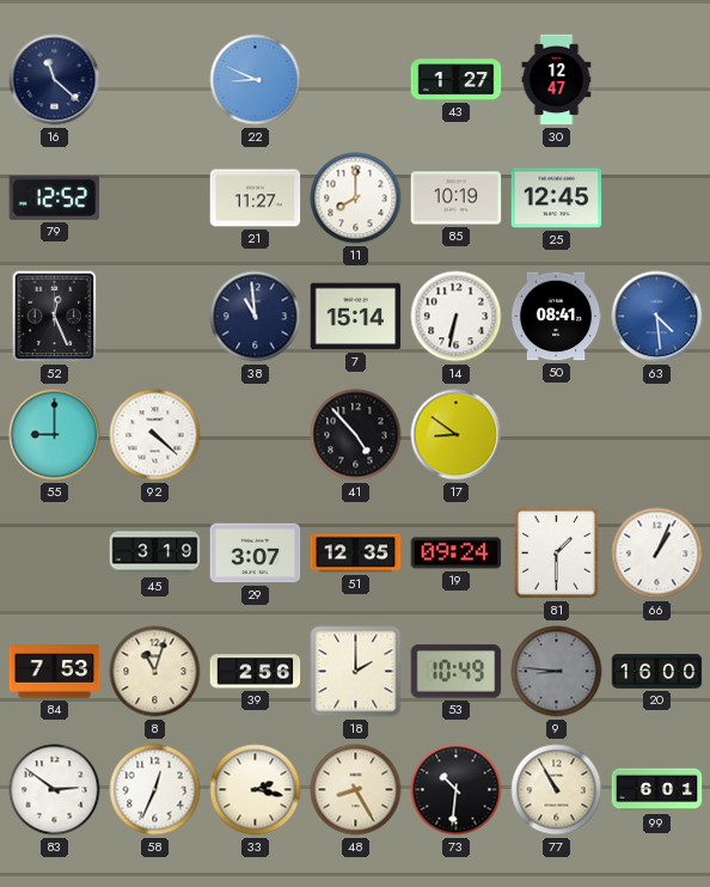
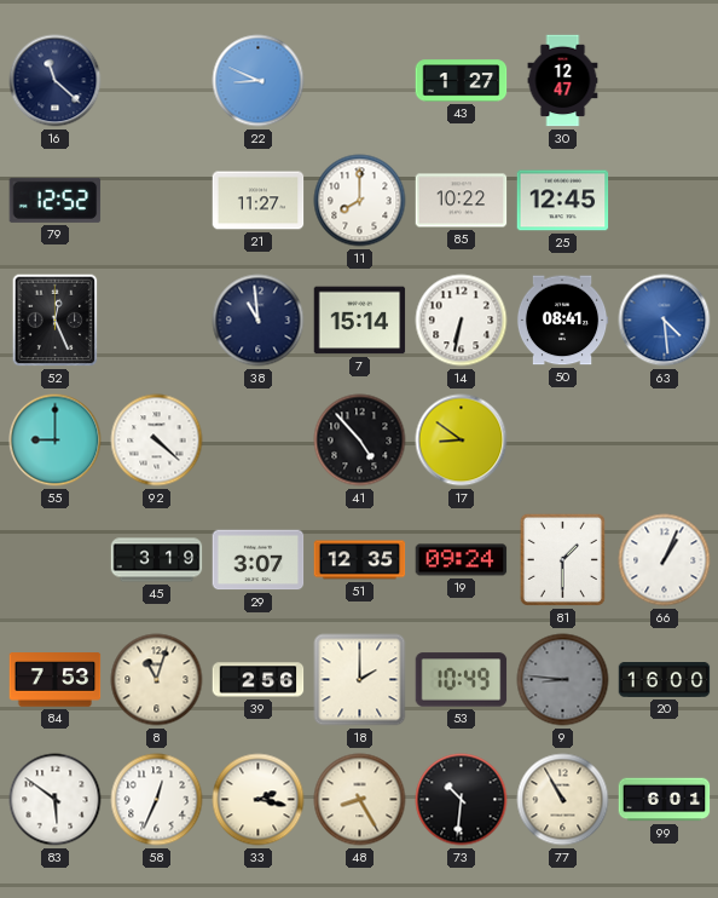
85: 10:19 -> 10:22 (462, 201)
83: 2:51 -> 5:51 (56, 800)
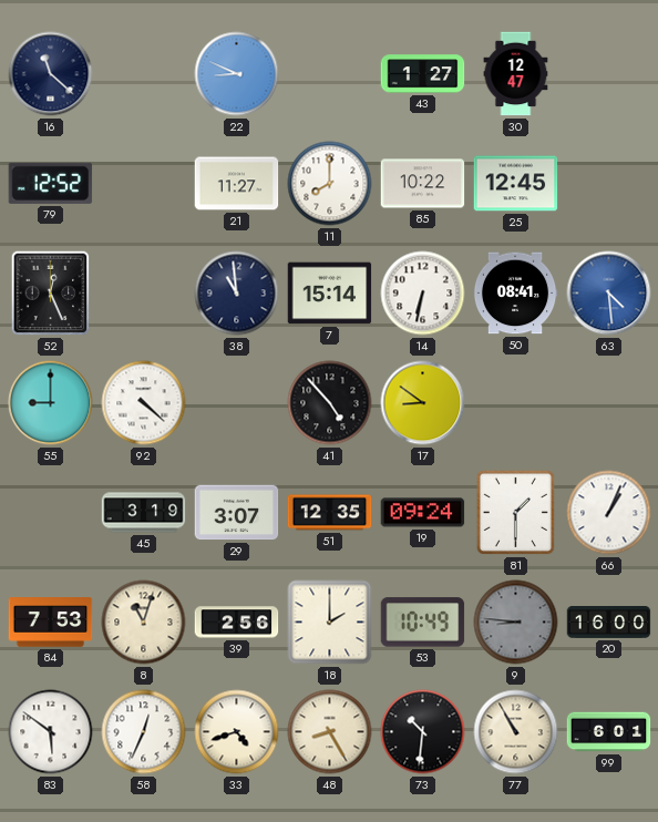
33: 2:17 -> 4:42 (237, 732)
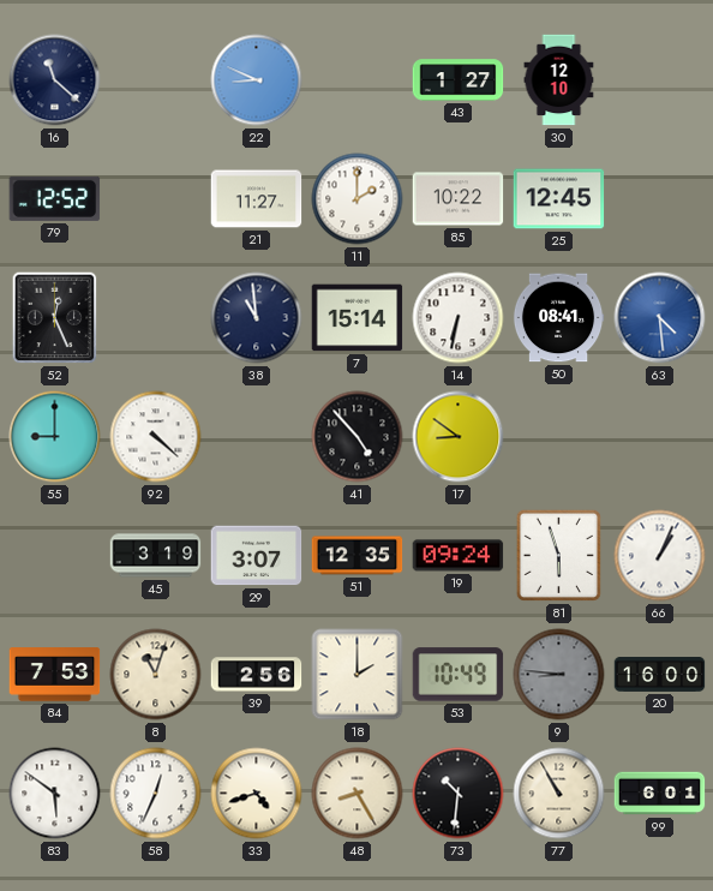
30: 12:47 -> 12:10 (559, 80)
11: 8:00 -> 2:00 (358, 199)
81: 1:30 -> 5:57 (558, 555)
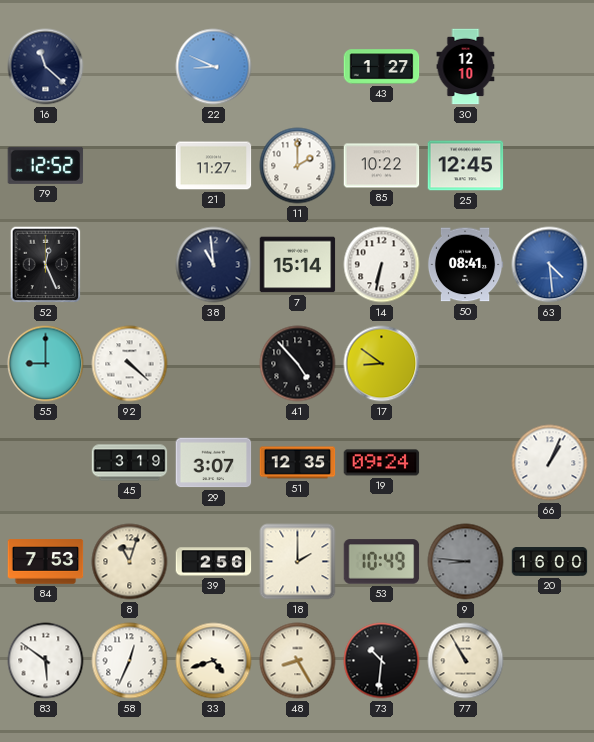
81: 5:57 -> none (558, 555)
99: 6:01 -> none (660, 794)
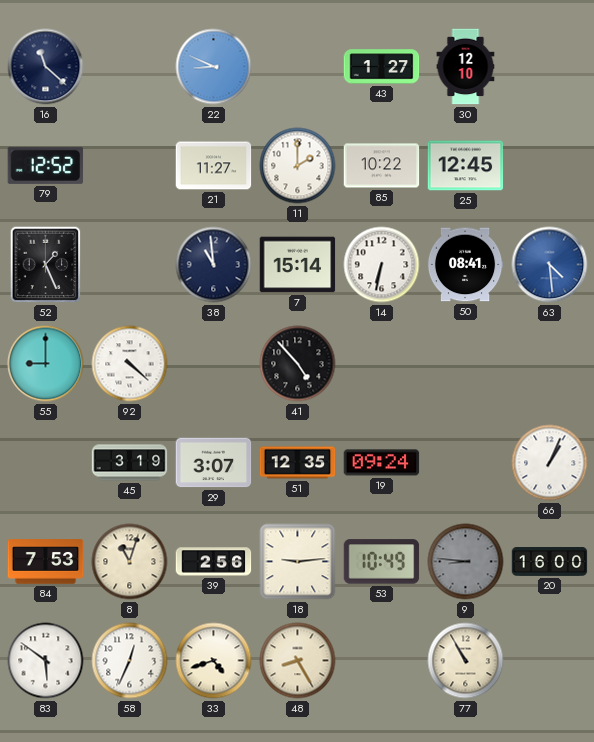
52: 12:26 -> 1:26 (46, 265)
17: 8:51 -> none (382, 364)
18: 2:00 -> 9:14 (298, 562)
73: 10:31 -> none (382, 661)
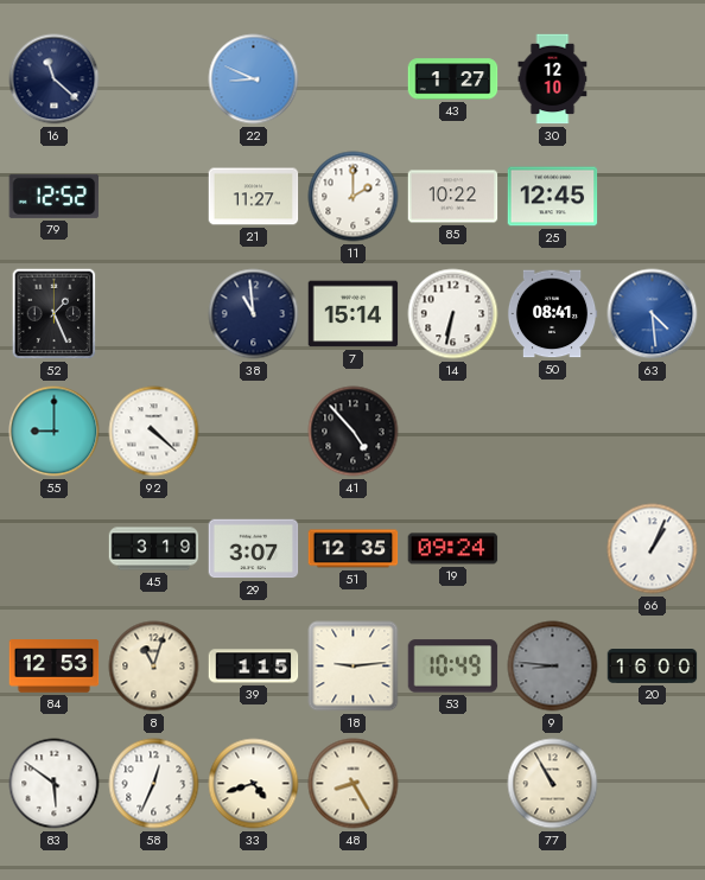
84: 7:53 -> 12:53 (55, 667)
39: 2:56 -> 1:15 (254, 667)
